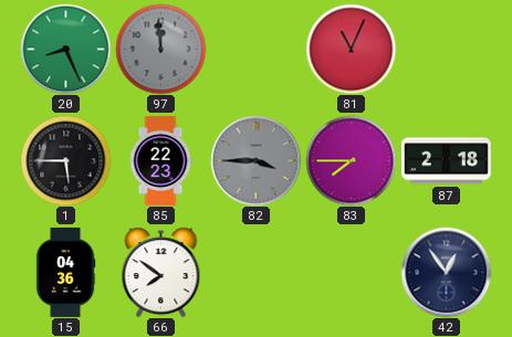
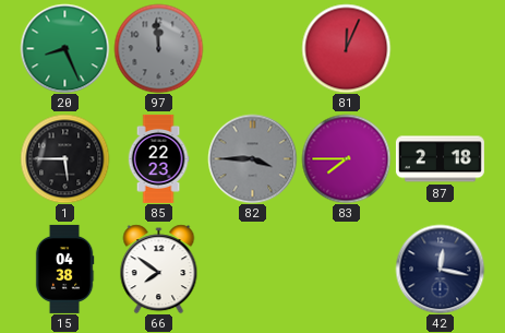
81: 11:04 -> 12:04 (346, 48)
15: 04:36 -> 04:38 (64, 269)
42: 12:54 -> 12:17 (440, 269)
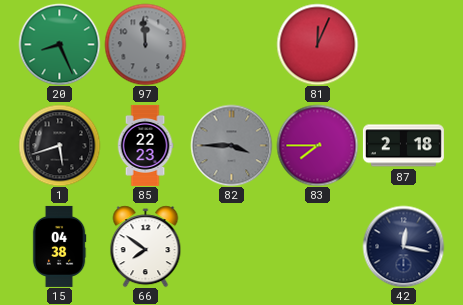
1: 5:45 -> 5:42 (59, 145)
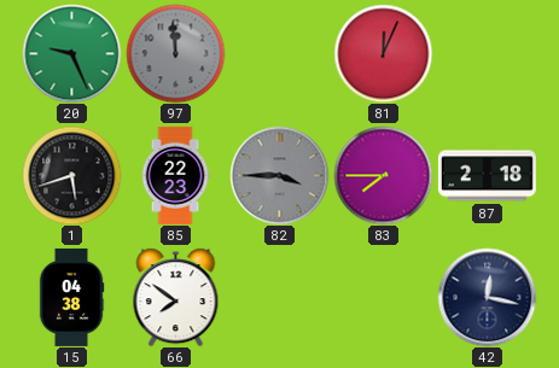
20: 8:26 -> 9:26 (71, 53)
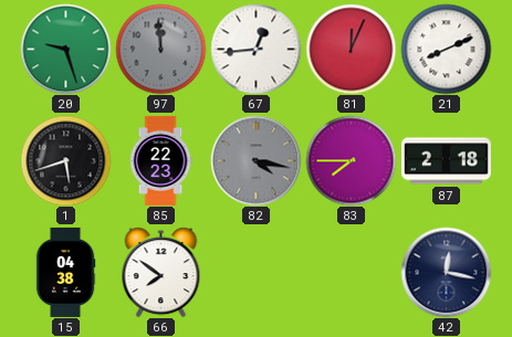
20: 9:26 -> 9:27 (65, 49)
67: none -> 12:44 (255, 49)
21: none -> 8:11 (446, 49)
82: 3:45 -> 4:17 (255, 160)
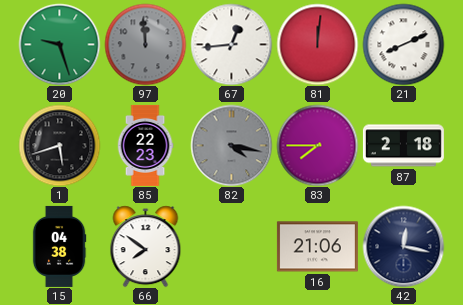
81: 12:04 -> 12:01 (317, 44)
16: none -> 21:06 (317, 247)
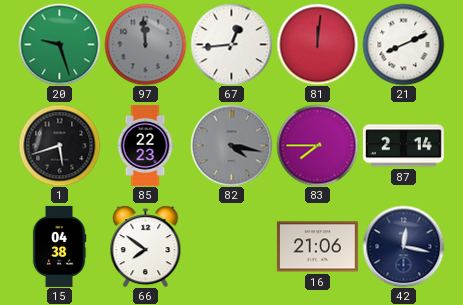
87: 2:18 -> 2:14 (403, 146)
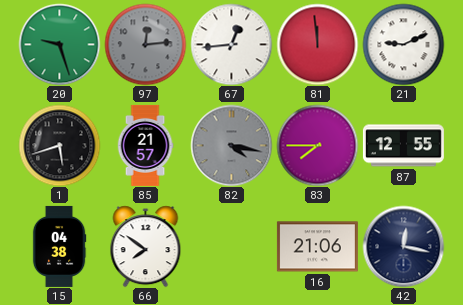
97: 11:59 -> 12:14 (145, 44)
81: 12:01 -> 11:59 (317, 44)
21: 8:11 -> 9:11 (403, 44)
85: 22:23 -> 21:57 (145, 145)
87: 2:14 -> 12:55 (403, 146)
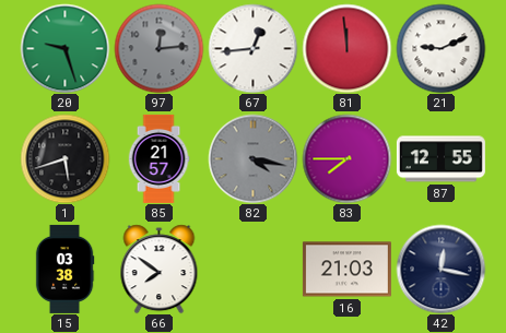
15: 04:38 -> 03:38 (64, 269)
16: 21:06 -> 21:03 (346, 270)
